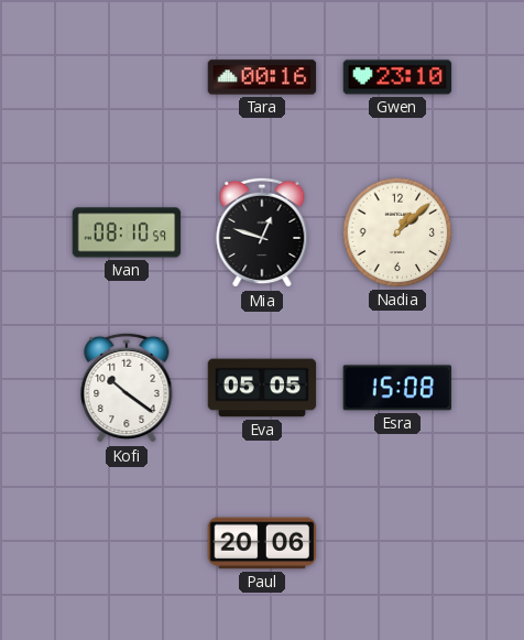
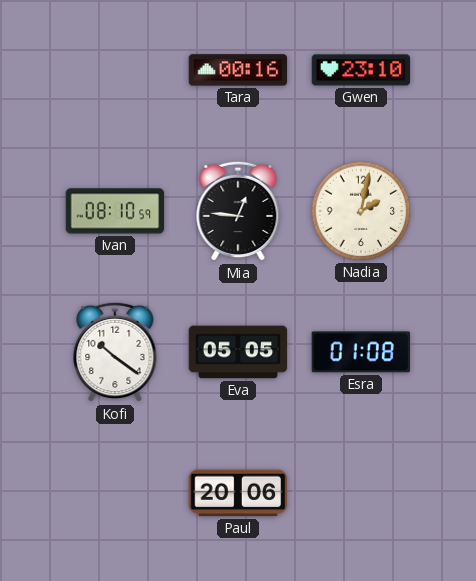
Mia: 12:48 -> 12:46 (238, 211)
Nadia: 1:08 -> 2:02 (361, 211)
Esra: 15:08 -> 01:08 (361, 352)
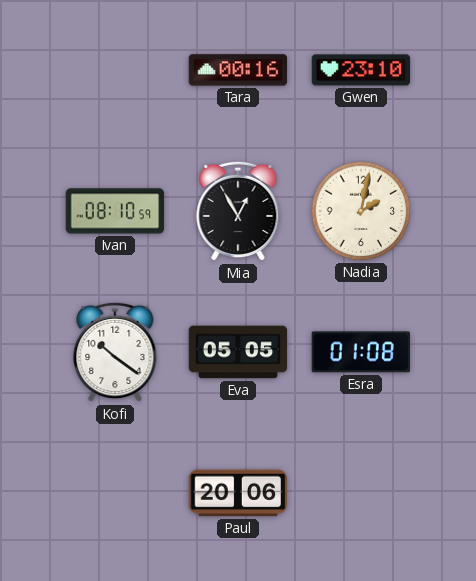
Mia: 12:46 -> 12:55 (238, 211)
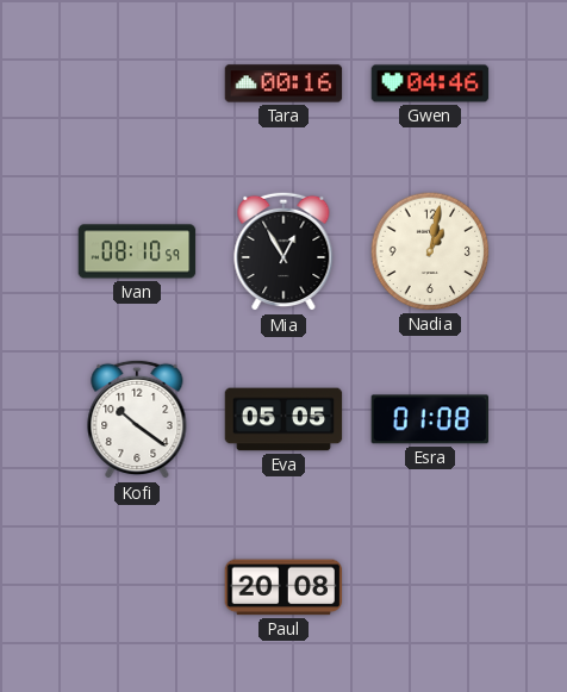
Gwen: 23:10 -> 04:46 (430, 83)
Nadia: 2:02 -> 1:02 (430, 251)
Paul: 20:06 -> 20:08 (283, 587)
